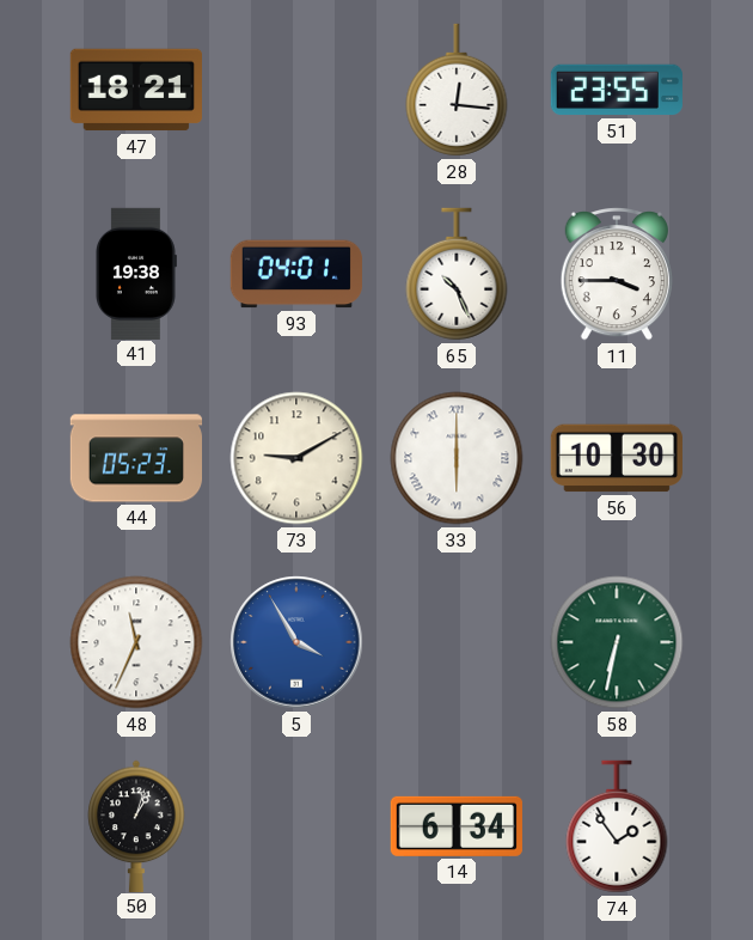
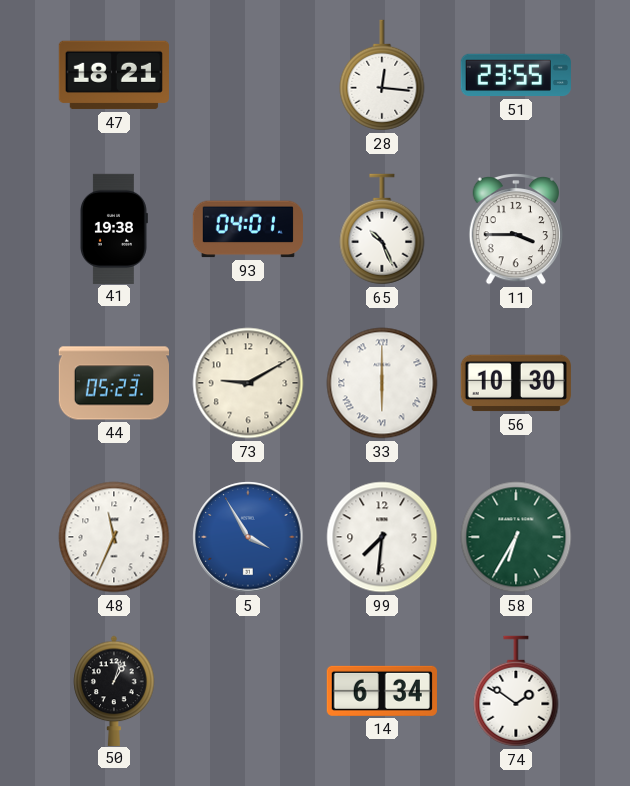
99: none -> 7:31 (382, 537)
58: 6:32 -> 6:35 (516, 537)
74: 1:54 -> 1:51 (516, 691)
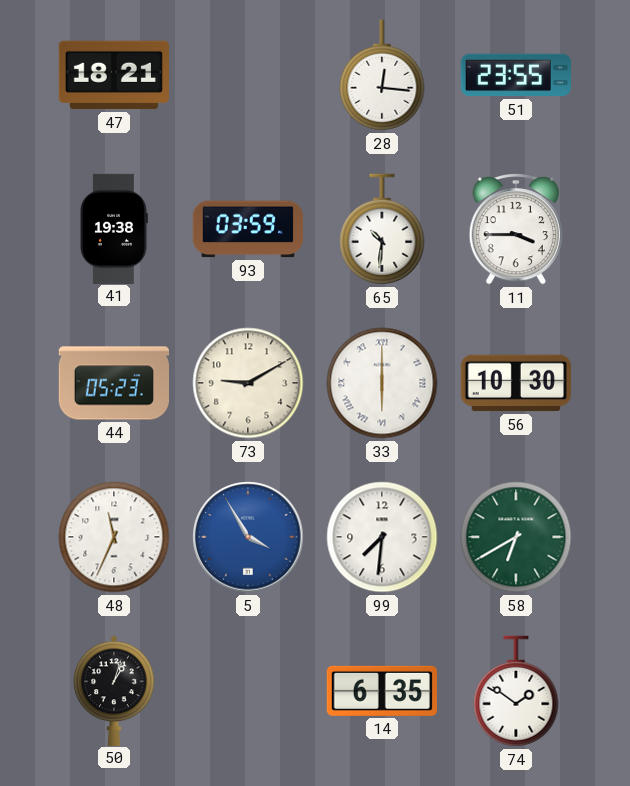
93: 04:01 -> 03:59 (248, 229)
65: 10:26 -> 10:31 (382, 229)
58: 6:35 -> 6:40 (516, 537)
14: 6:34 -> 6:35 (382, 691)
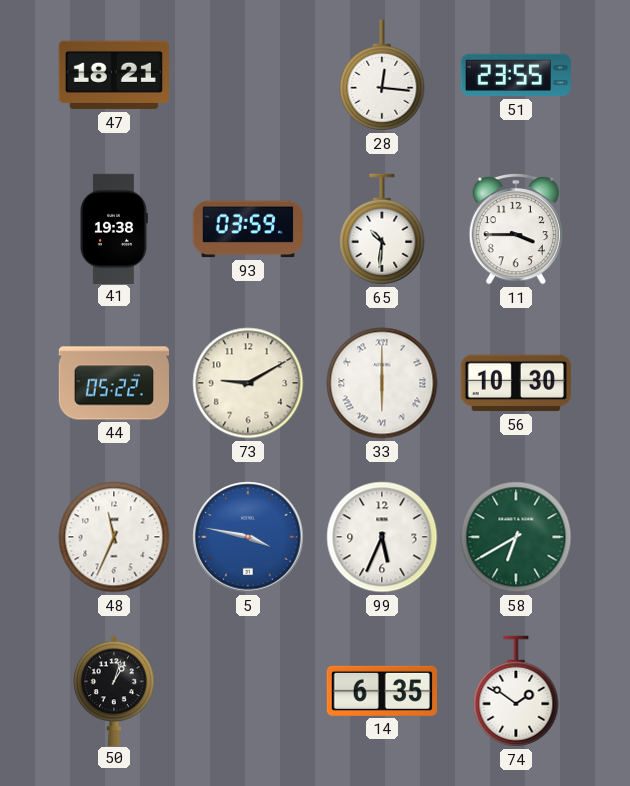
44: 05:23 -> 05:22 (113, 383)
5: 3:55 -> 3:47 (248, 537)
99: 7:31 -> 5:34 (382, 537)
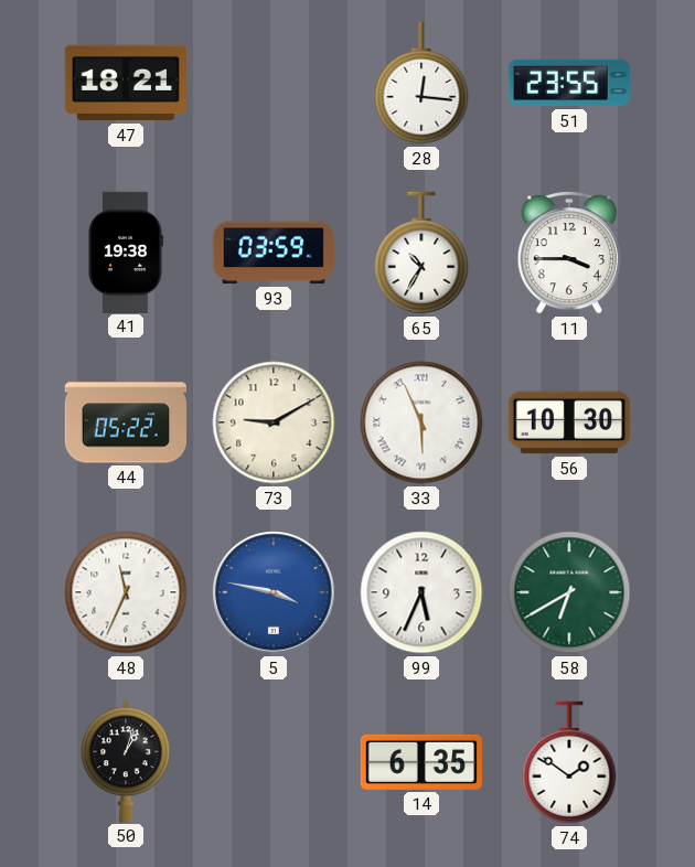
65: 10:31 -> 10:35 (421, 253)
33: 6:00 -> 5:56 (421, 422)
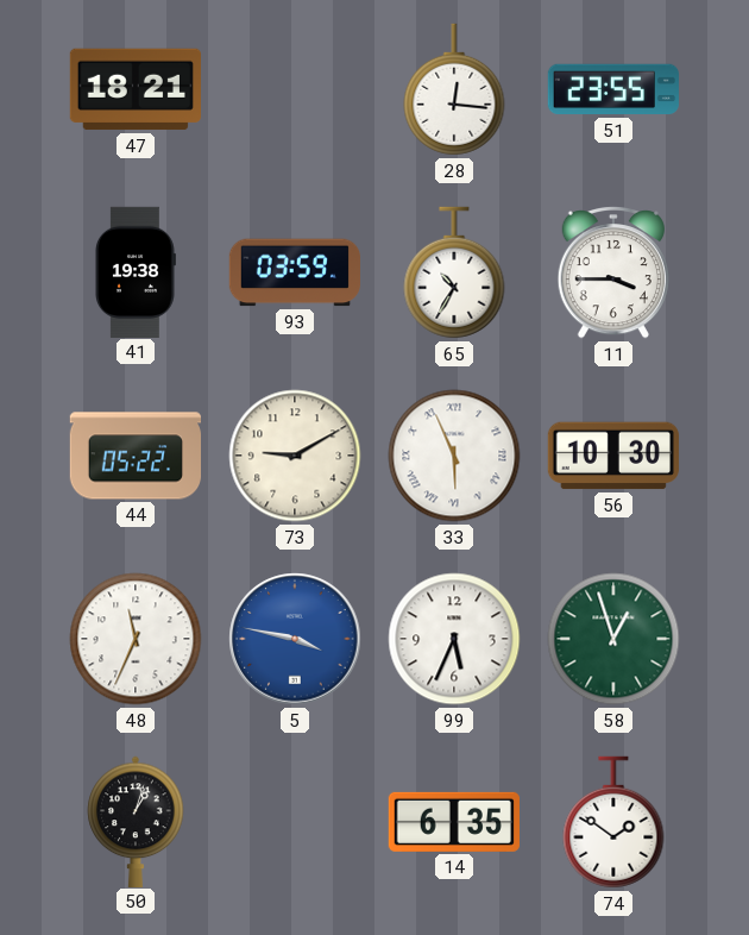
58: 6:40 -> 12:57 (613, 639)
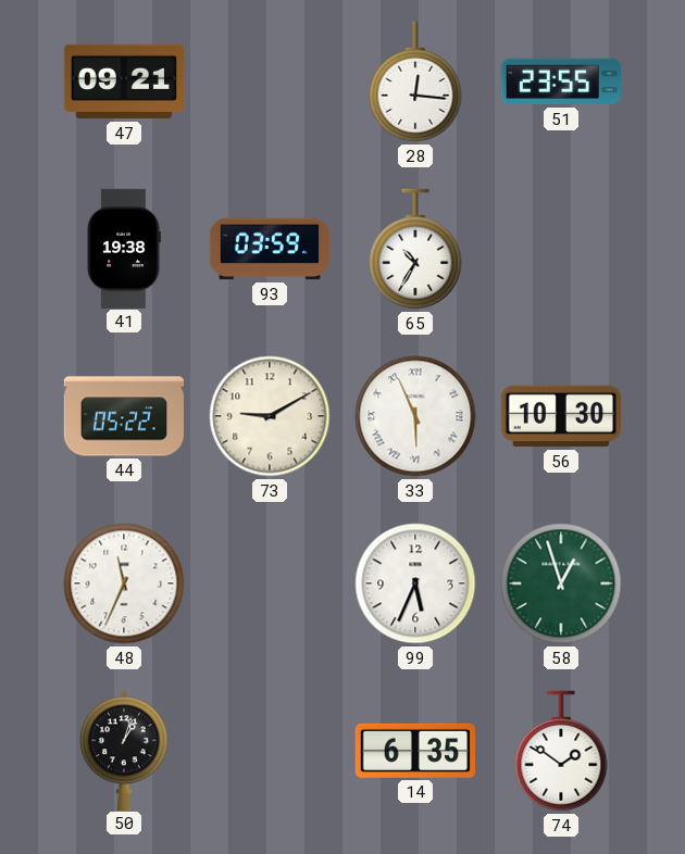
47: 18:21 -> 09:21 (124, 81)
11: 3:45 -> none (613, 272)
5: 3:47 -> none (295, 639)
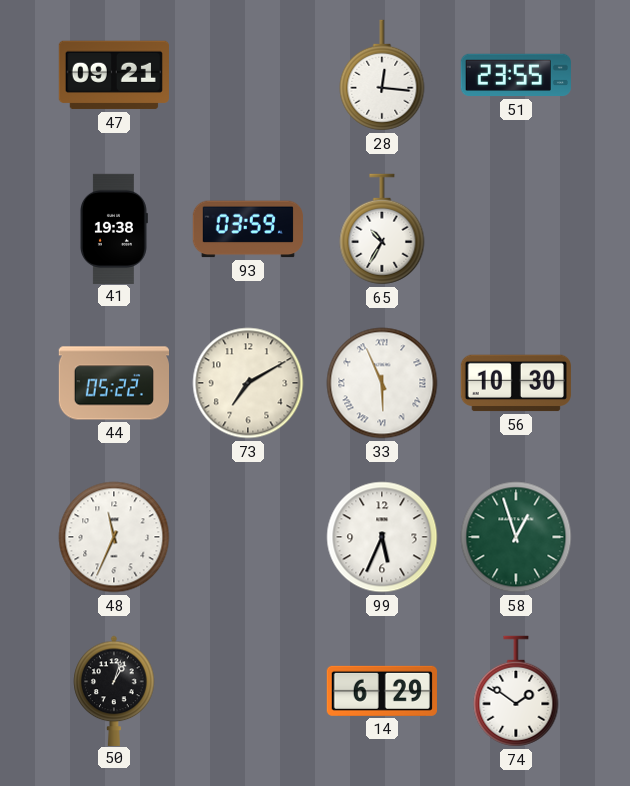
73: 9:10 -> 7:10 (248, 383)
14: 6:35 -> 6:29 (382, 691)
